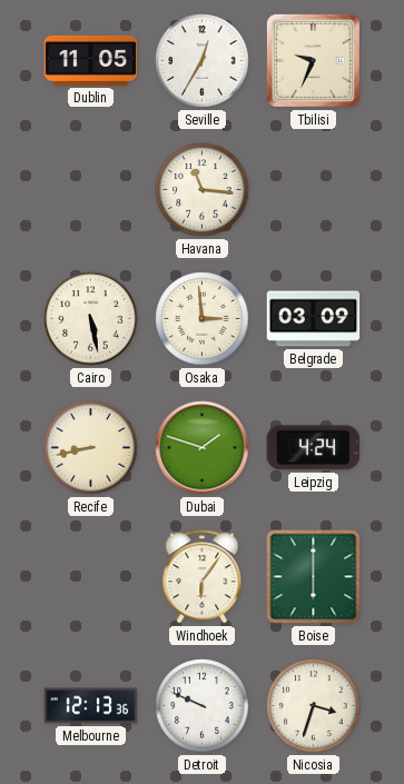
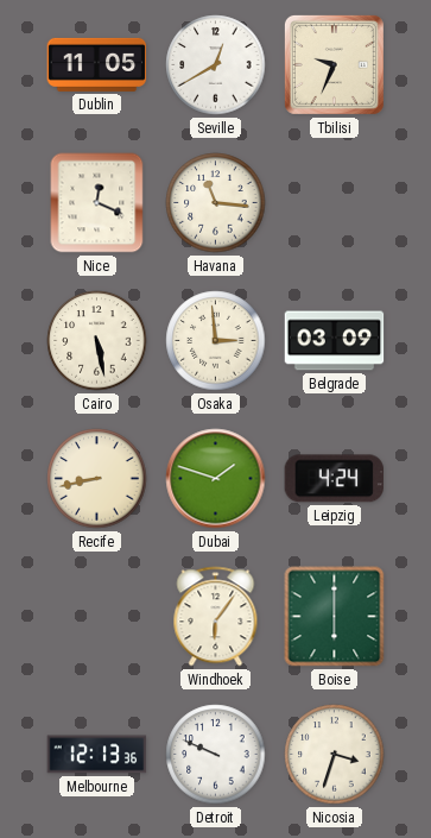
Seville: 12:35 -> 12:40 (216, 65)
Nice: none -> 12:19 (97, 203)
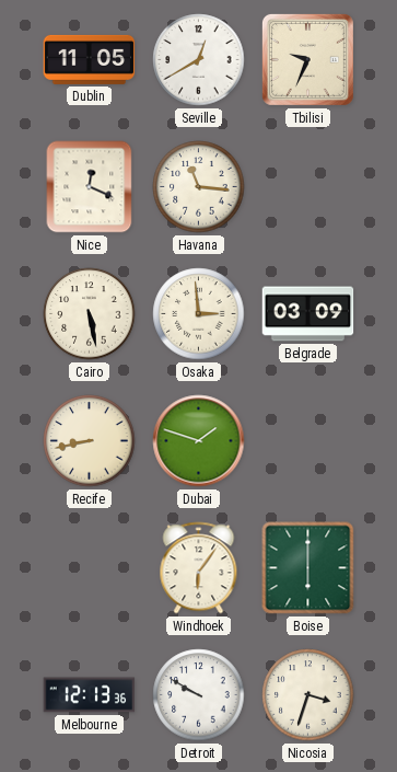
Leipzig: 4:24 -> none (334, 479)
Detroit: 9:49 -> 9:50 (199, 695)
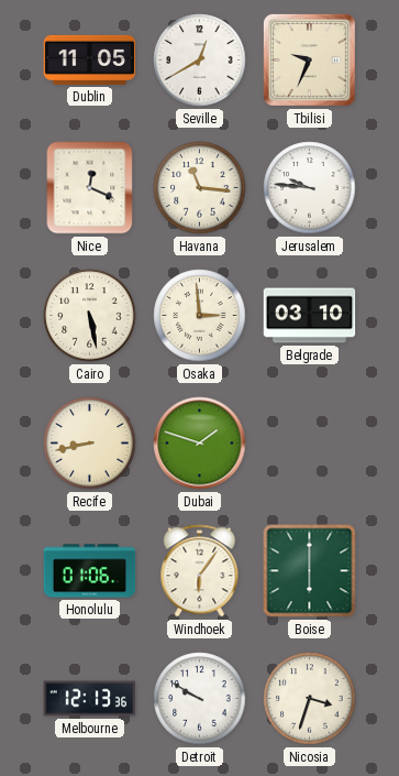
Jerusalem: none -> 9:46 (310, 188)
Belgrade: 03:09 -> 03:10 (310, 316)
Honolulu: none -> 01:06 (90, 571)
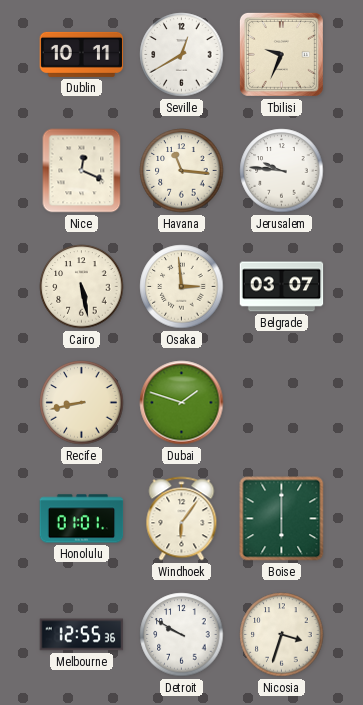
Dublin: 11:05 -> 10:11 (82, 54)
Belgrade: 03:10 -> 03:07 (282, 287)
Honolulu: 01:06 -> 01:01 (82, 519)
Melbourne: 12:13 -> 12:55 (82, 635)
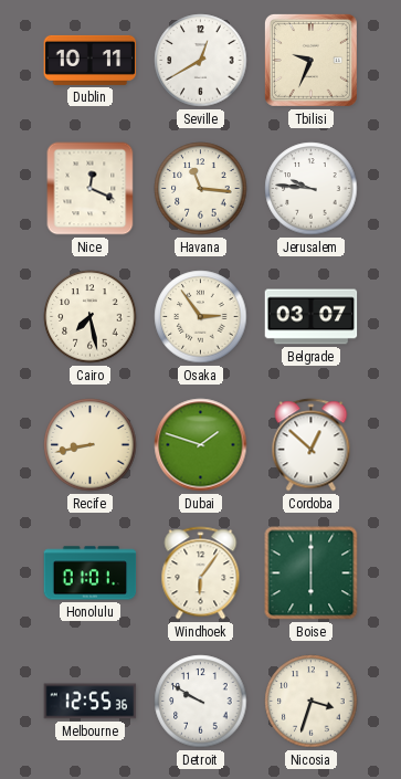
Cairo: 5:28 -> 7:28 (91, 317)
Osaka: 2:59 -> 2:54 (201, 317)
Cordoba: none -> 12:52 (312, 445)
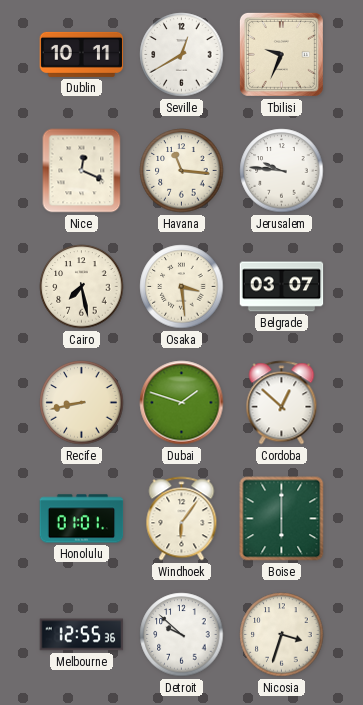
Osaka: 2:54 -> 3:29 (182, 287)
Detroit: 9:50 -> 9:52 (182, 635)
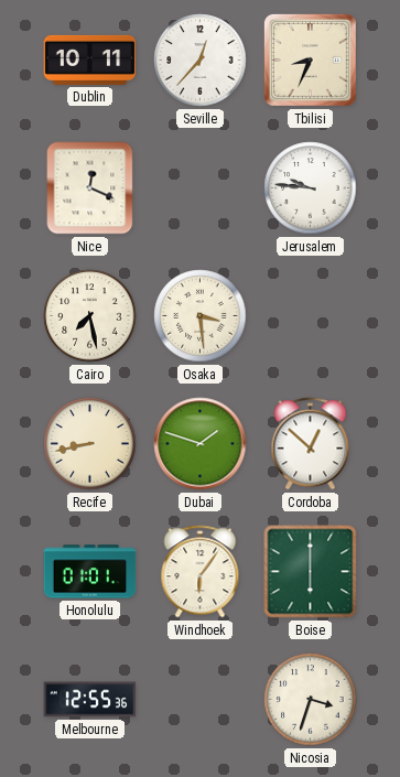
Seville: 12:40 -> 12:37 (201, 61)
Tbilisi: 9:34 -> 8:34 (310, 60)
Havana: 11:16 -> none (182, 171)
Belgrade: 03:07 -> none (282, 287)
Detroit: 9:52 -> none (182, 635)
